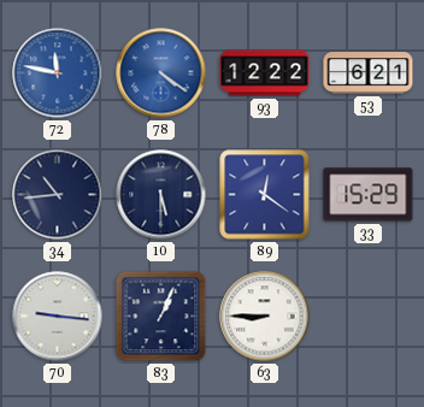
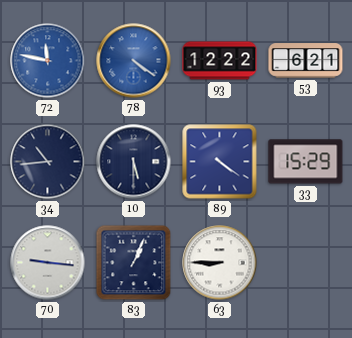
89: 12:21 -> 4:21 (220, 162)
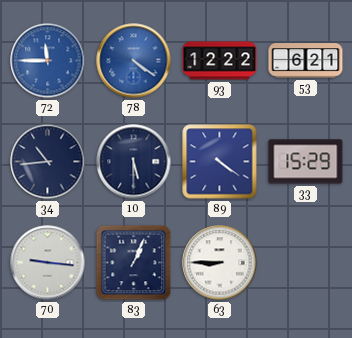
72: 11:47 -> 11:45 (48, 61)
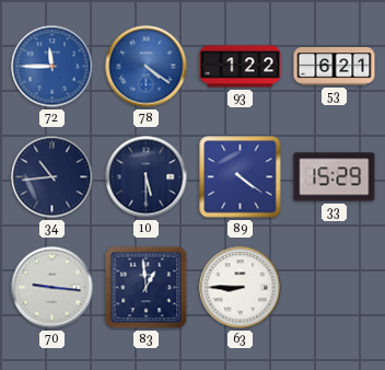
93: 12:22 -> 1:22 (241, 67)
83: 1:04 -> 12:59 (147, 288)
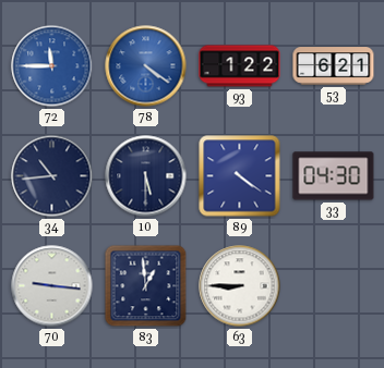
33: 15:29 -> 04:30 (334, 176)
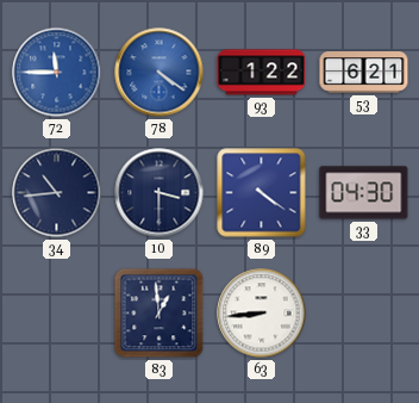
10: 5:30 -> 3:30 (160, 193)
70: 9:16 -> none (52, 286)
63: 8:45 -> 8:44 (262, 314)
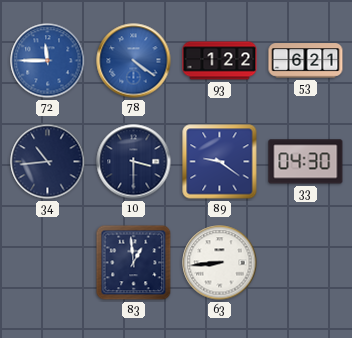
89: 4:21 -> 9:21 (220, 162)
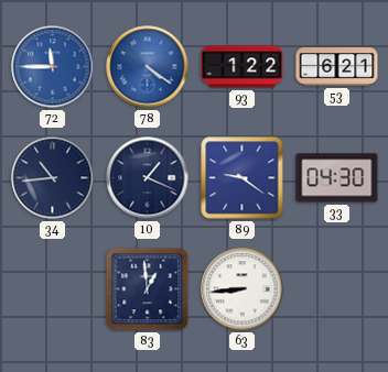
10: 3:30 -> 1:19 (148, 178)
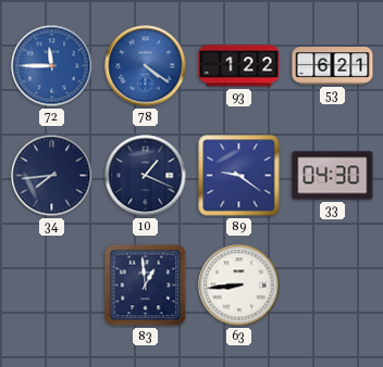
34: 10:44 -> 7:44 (52, 176)
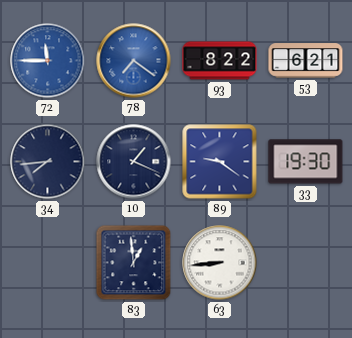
78: 4:21 -> 7:21 (134, 61)
93: 1:22 -> 8:22 (220, 61)
33: 04:30 -> 19:30 (306, 162)
